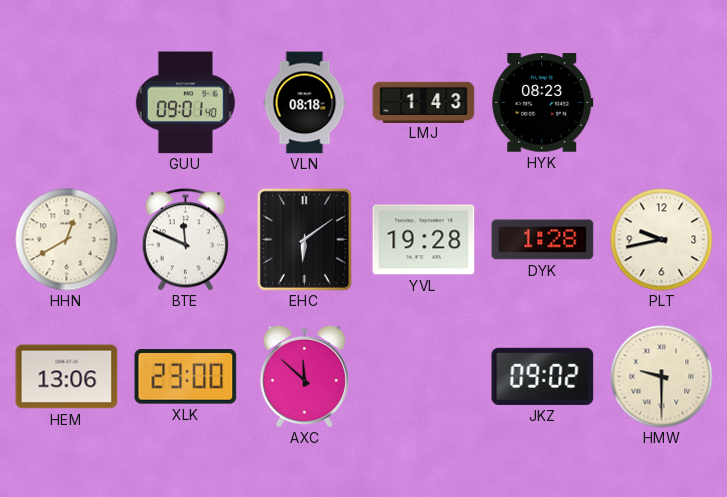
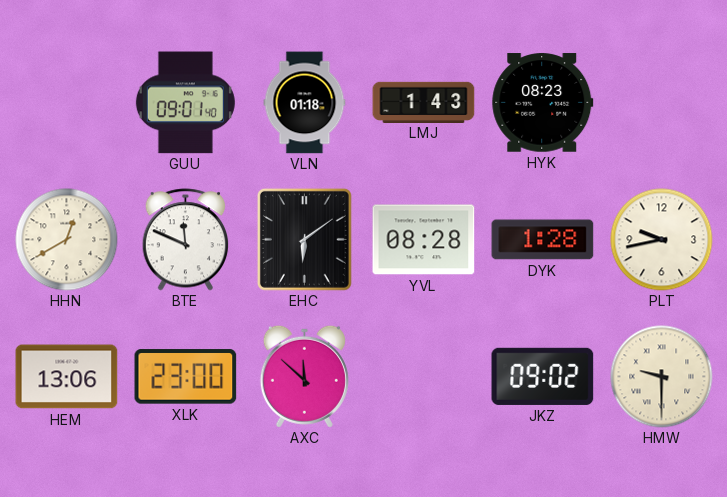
VLN: 08:18 -> 01:18 (305, 103)
YVL: 19:28 -> 08:28 (424, 240)
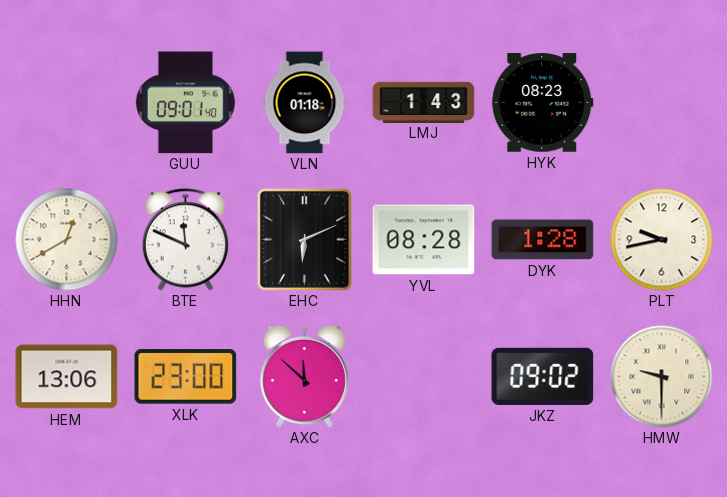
EHC: 6:09 -> 6:11 (304, 239)
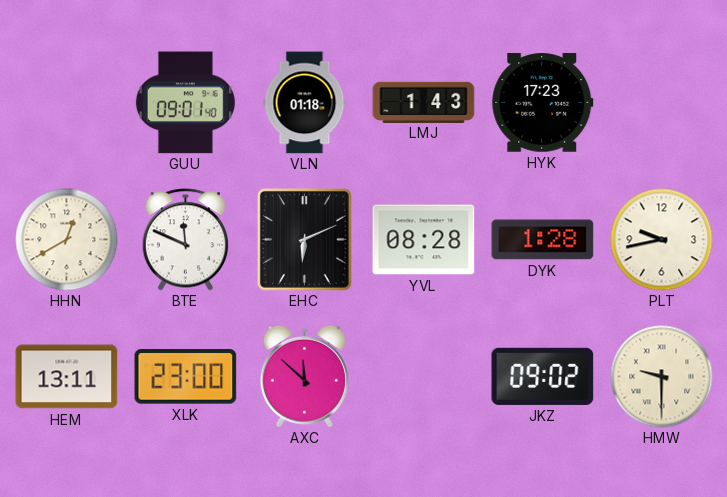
HYK: 08:23 -> 17:23 (543, 103)
HEM: 13:06 -> 13:11 (67, 377)
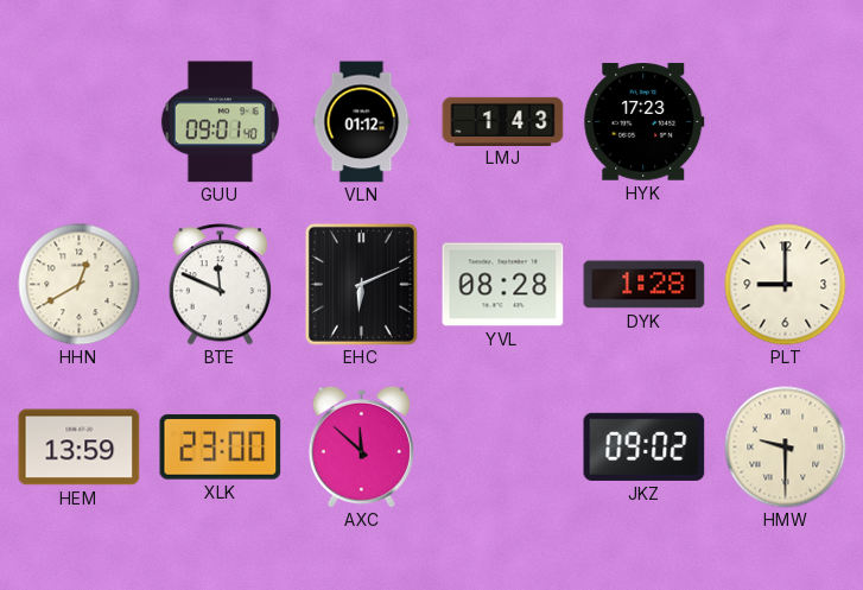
VLN: 01:18 -> 01:12 (362, 122)
PLT: 9:43 -> 9:00 (786, 285)
HEM: 13:11 -> 13:59 (80, 448)
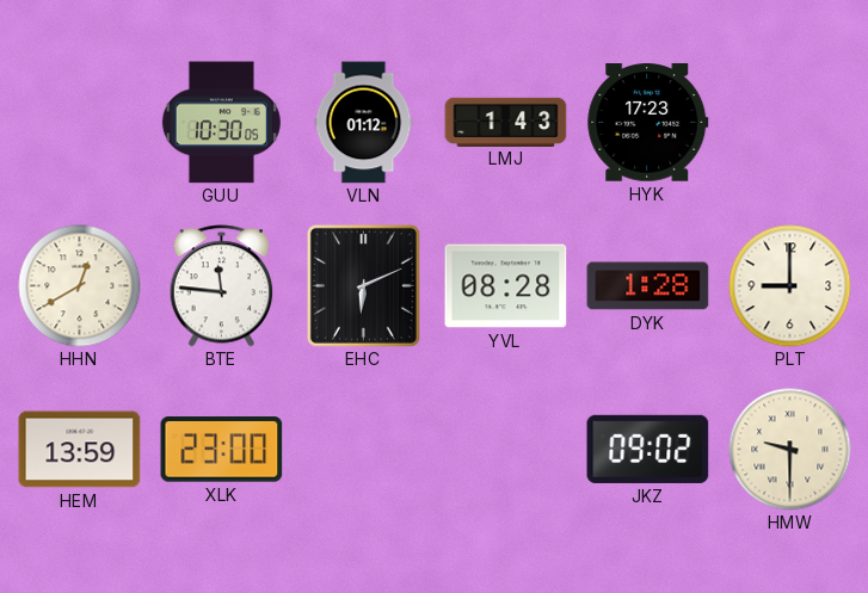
GUU: 09:01 -> 10:30 (221, 123)
BTE: 11:49 -> 11:46 (222, 286)
AXC: 11:52 -> none (361, 446)
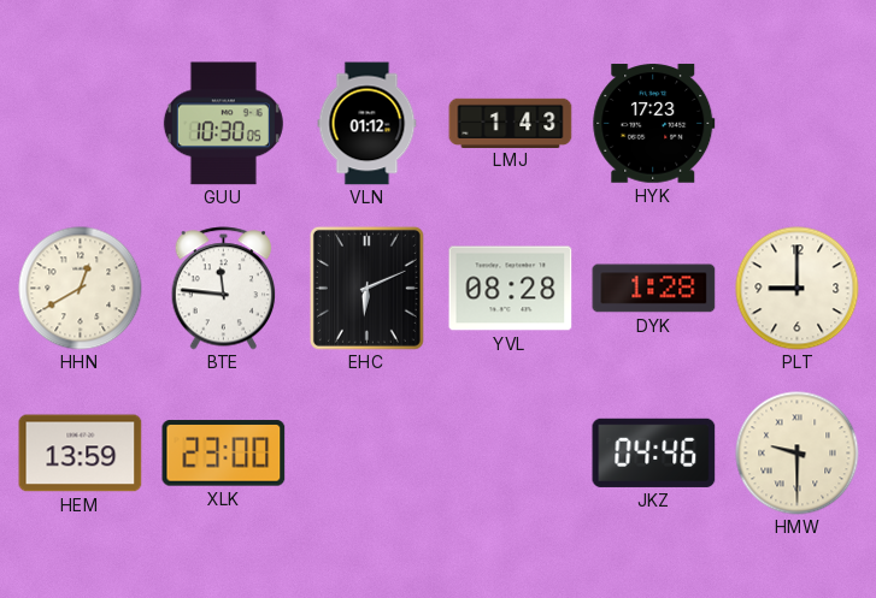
JKZ: 09:02 -> 04:46 (654, 452)
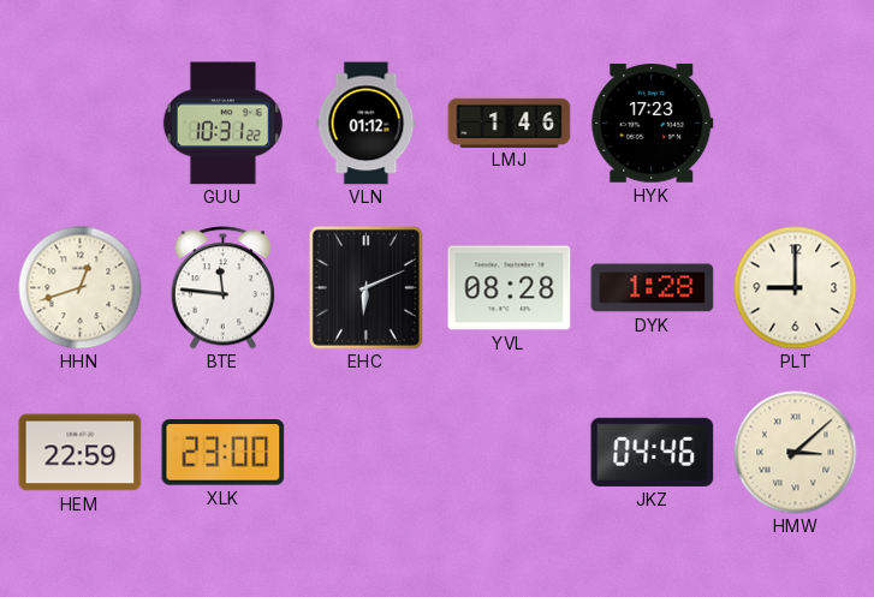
GUU: 10:30 -> 10:31 (222, 124)
LMJ: 1:43 -> 1:46 (510, 123)
HHN: 12:40 -> 12:42 (81, 288)
HEM: 13:59 -> 22:59 (81, 453)
HMW: 9:30 -> 3:08 (796, 453)
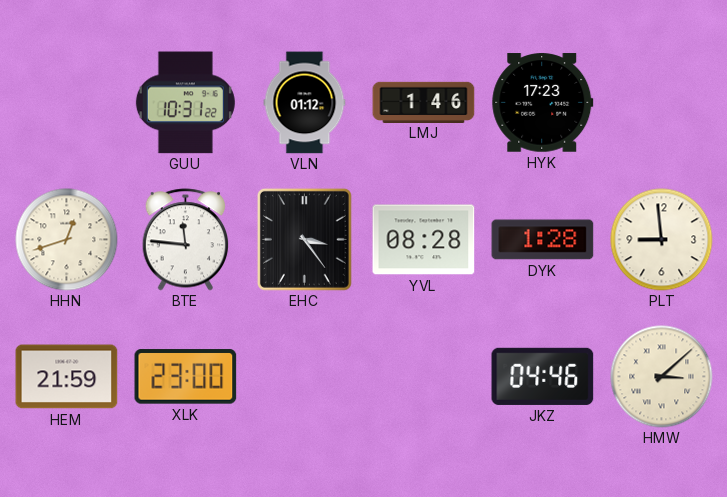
EHC: 6:11 -> 3:24 (304, 239)
PLT: 9:00 -> 8:59 (662, 240)
HEM: 22:59 -> 21:59 (67, 377)
